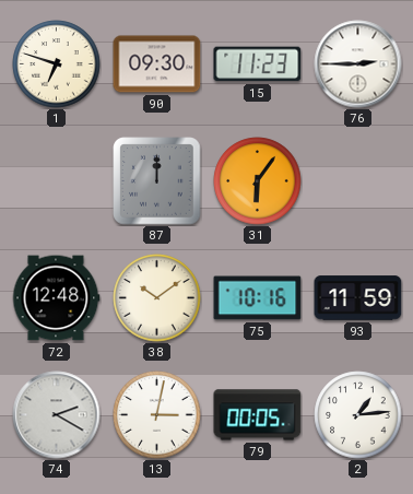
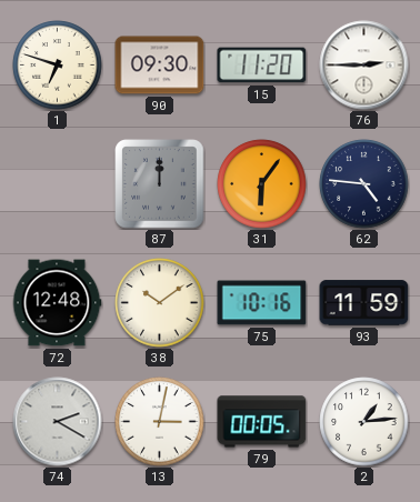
15: 11:23 -> 11:20 (262, 66)
62: none -> 4:46 (364, 184)
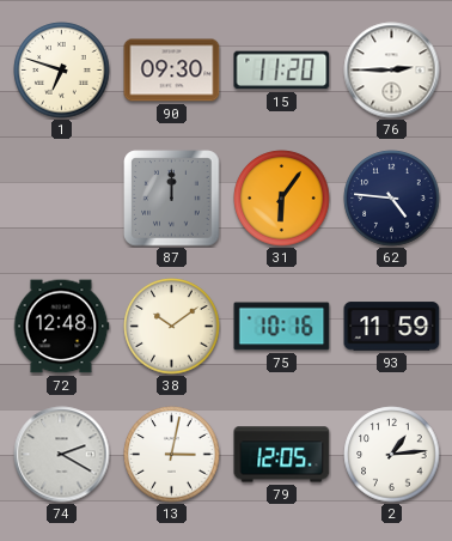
79: 00:05 -> 12:05 (282, 455)
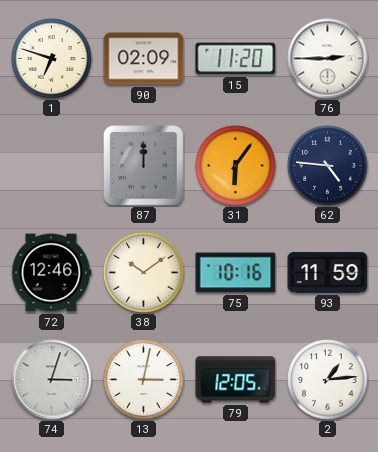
90: 09:30 -> 02:09 (144, 59)
72: 12:48 -> 12:46 (51, 273)
74: 2:20 -> 3:03 (52, 380)
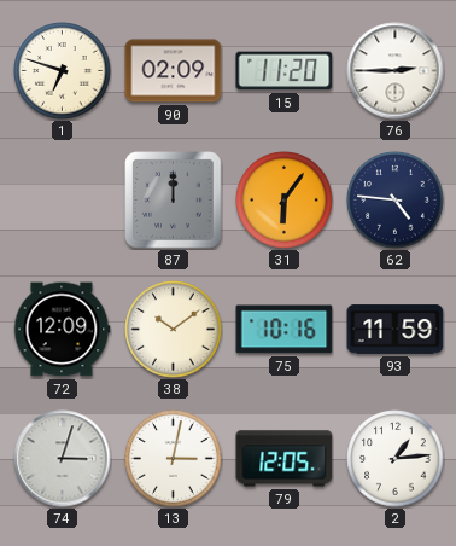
72: 12:46 -> 12:09 (62, 330)
